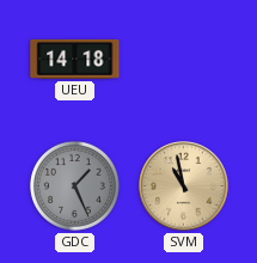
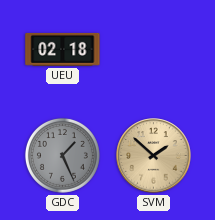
UEU: 14:18 -> 02:18 (63, 49)
SVM: 10:58 -> 1:52 (154, 156)
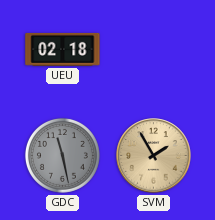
GDC: 1:26 -> 11:28 (62, 155)
SVM: 1:52 -> 1:55 (154, 156)
